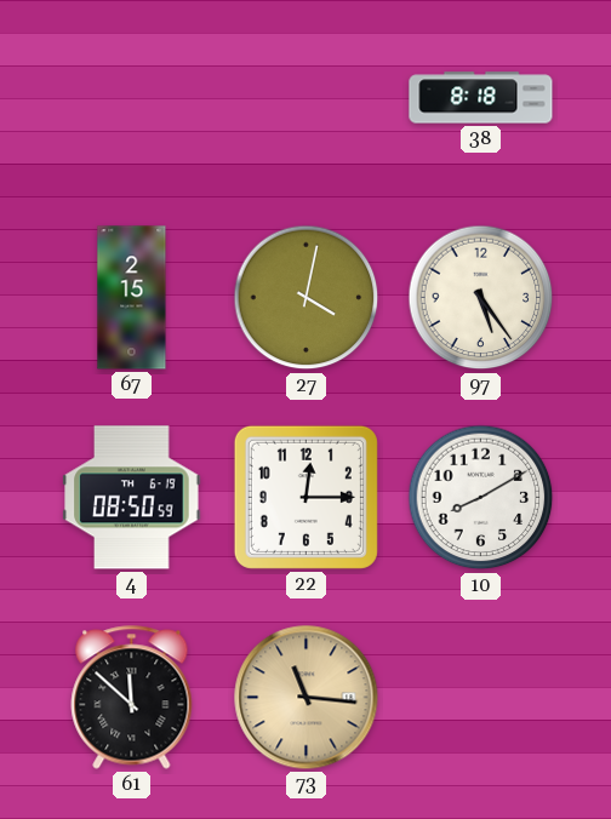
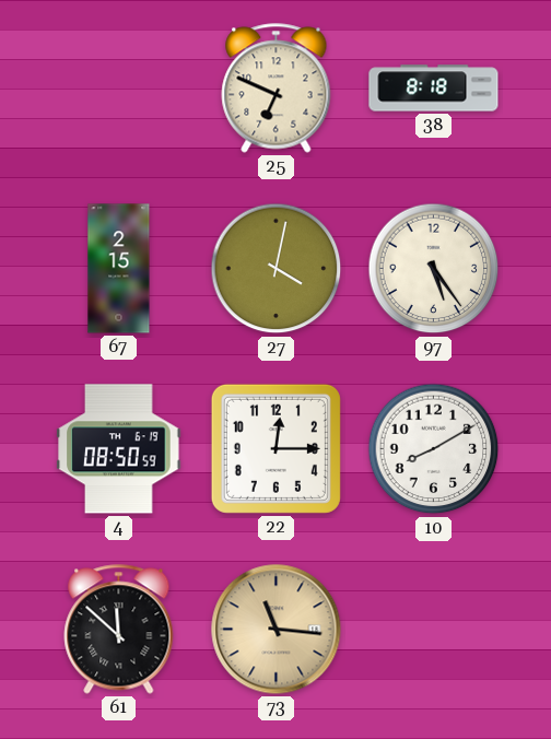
25: none -> 6:49 (277, 89)
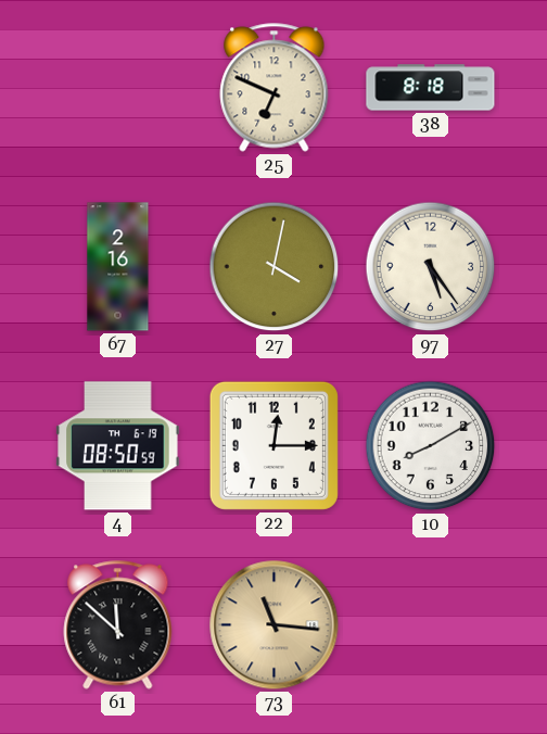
67: 2:15 -> 2:16 (118, 267)
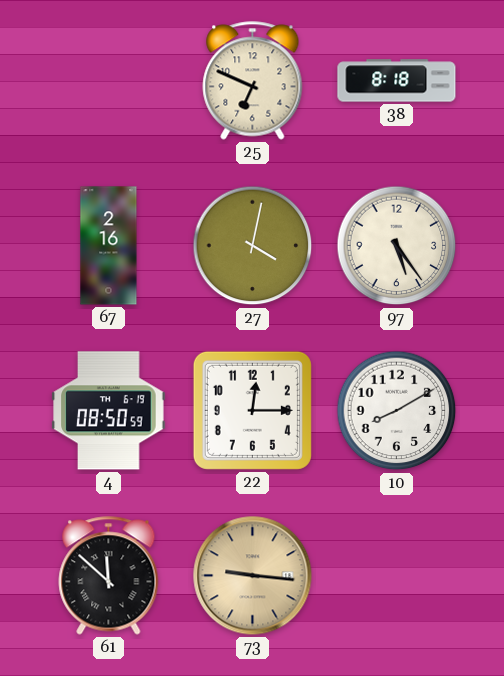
73: 11:16 -> 9:16 (253, 576)
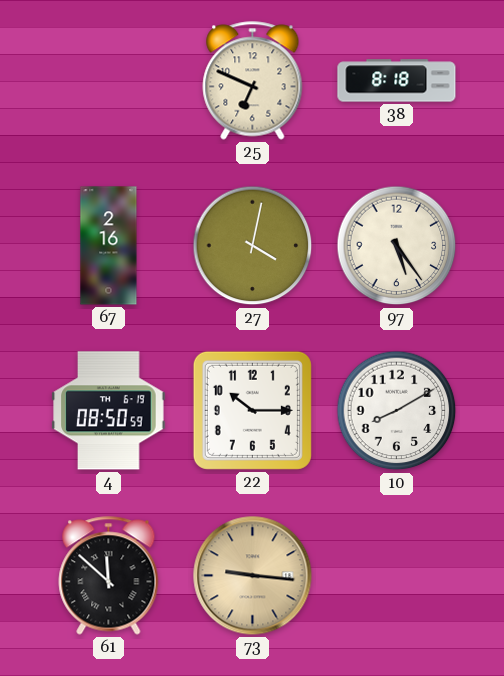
22: 12:15 -> 10:15 (252, 410)
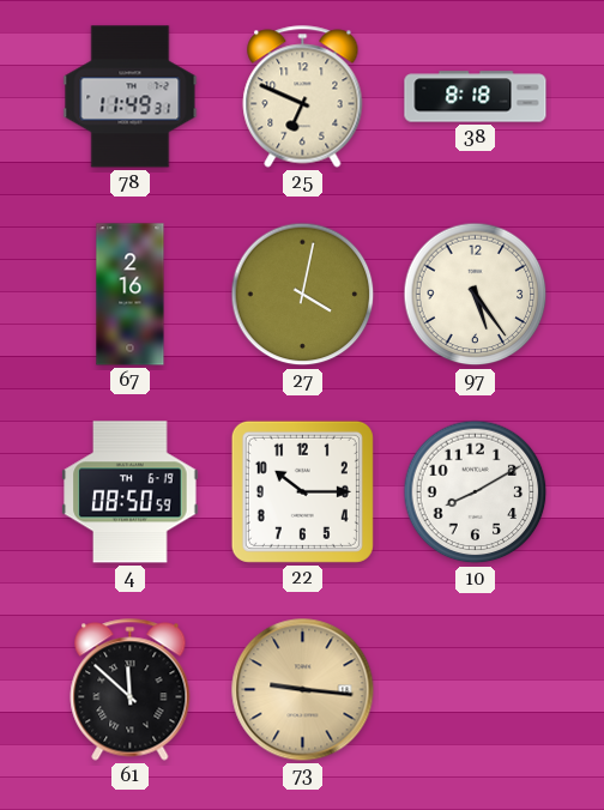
78: none -> 11:49 (131, 97)
